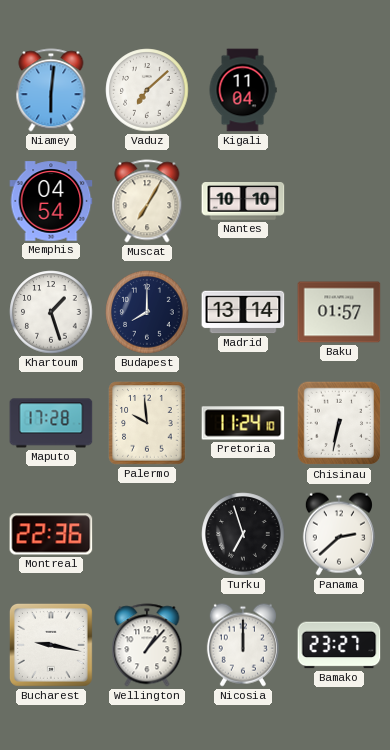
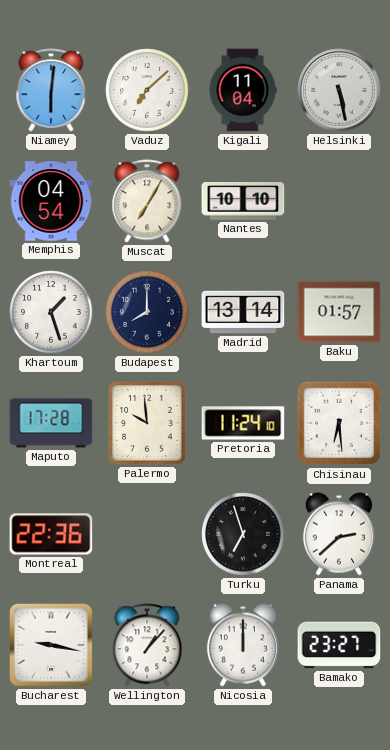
Helsinki: none -> 5:28 (339, 90)
Chisinau: 6:32 -> 6:29 (339, 423)
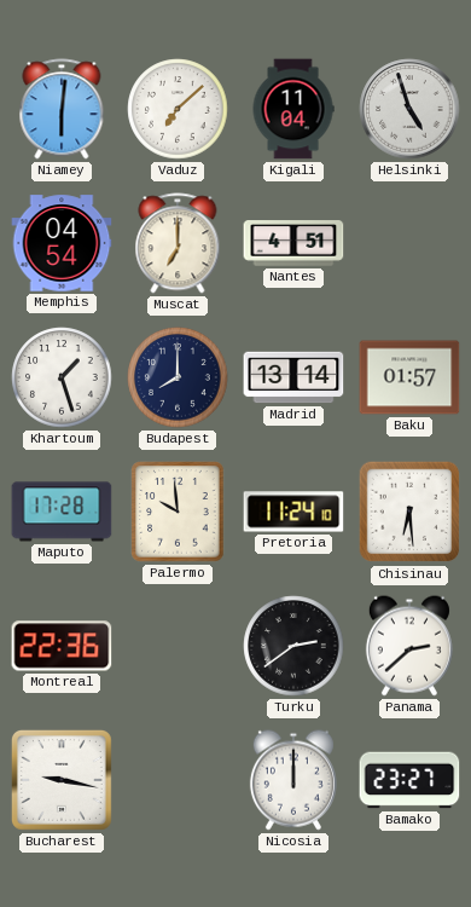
Helsinki: 5:28 -> 4:57 (409, 109)
Muscat: 7:05 -> 7:00 (178, 243)
Nantes: 10:10 -> 4:51 (293, 244)
Turku: 6:57 -> 2:39 (293, 646)
Wellington: 1:07 -> none (147, 645)
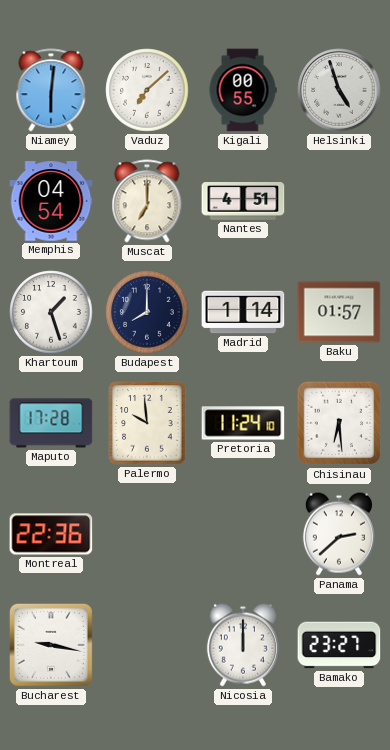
Kigali: 11:04 -> 00:55 (243, 90)
Madrid: 13:14 -> 1:14 (243, 312)
Turku: 2:39 -> none (293, 646)
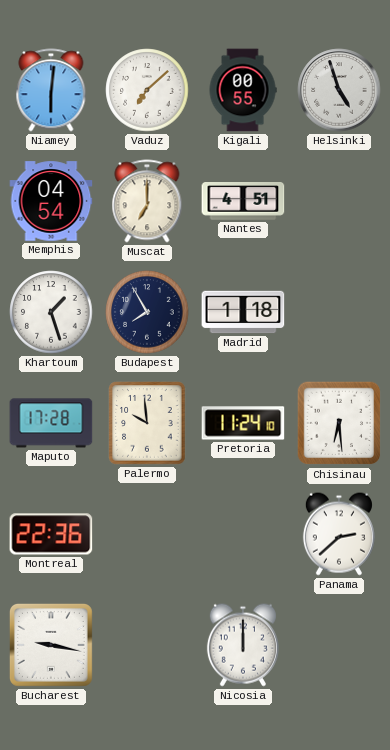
Budapest: 8:00 -> 7:55 (147, 312)
Madrid: 1:14 -> 1:18 (243, 312)
Baku: 01:57 -> none (339, 312)
Bamako: 23:27 -> none (339, 645)
